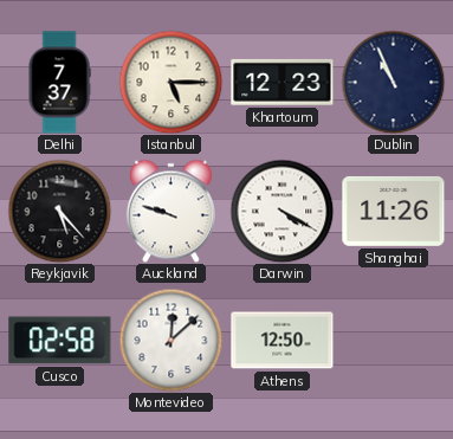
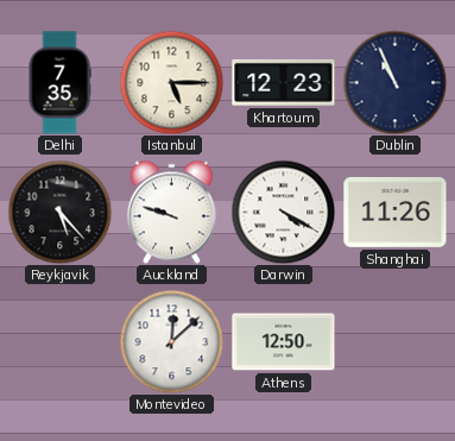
Delhi: 7:37 -> 7:35 (59, 83)
Cusco: 02:58 -> none (60, 341)
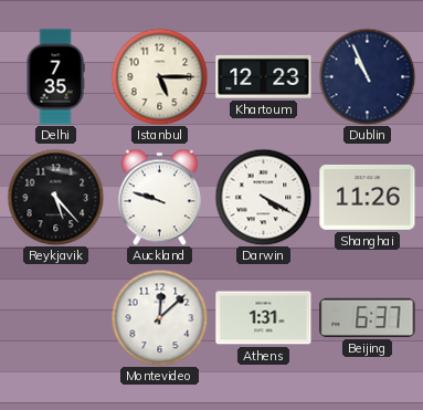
Athens: 12:50 -> 1:31 (264, 318)
Beijing: none -> 6:37 (368, 317)
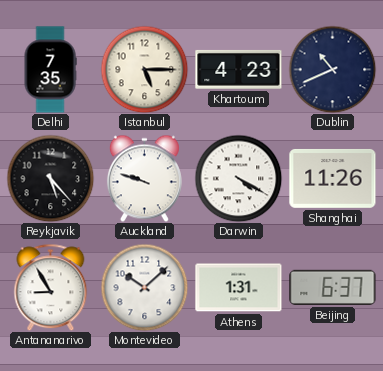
Khartoum: 12:23 -> 4:23 (239, 69)
Dublin: 10:56 -> 10:41 (332, 69)
Antananarivo: none -> 8:55 (51, 287)
Montevideo: 12:08 -> 10:08 (144, 287)
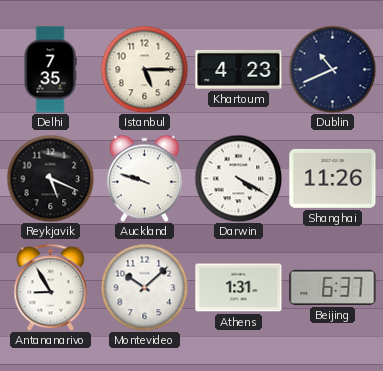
Reykjavik: 5:23 -> 5:19 (50, 178)
